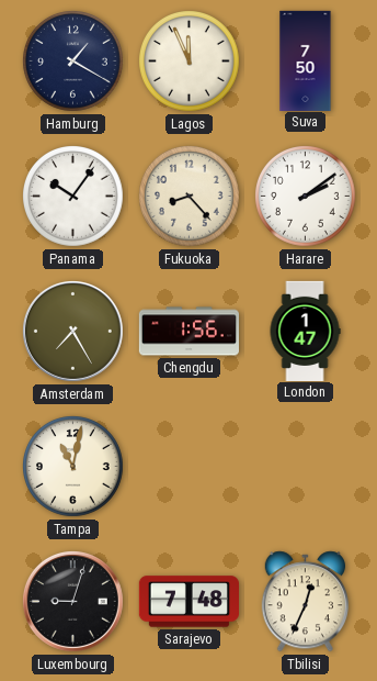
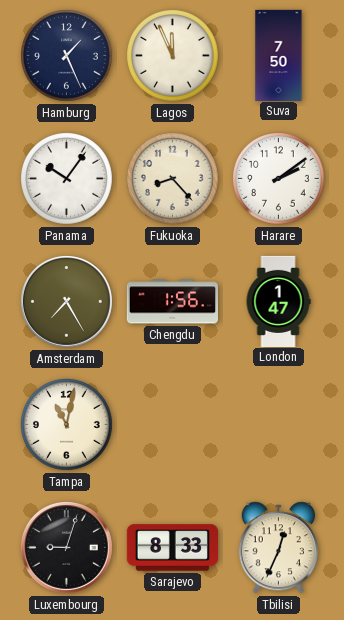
Hamburg: 1:20 -> 1:26 (67, 56)
Sarajevo: 7:48 -> 8:33 (172, 548)
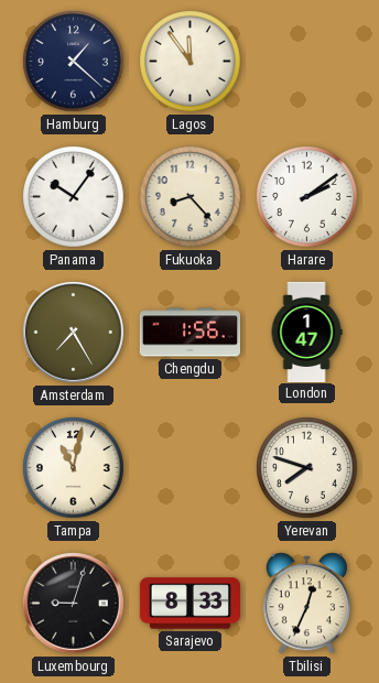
Hamburg: 1:26 -> 1:22 (74, 62)
Lagos: 11:56 -> 11:54 (191, 62)
Suva: 7:50 -> none (279, 55)
Yerevan: none -> 7:48 (307, 468)
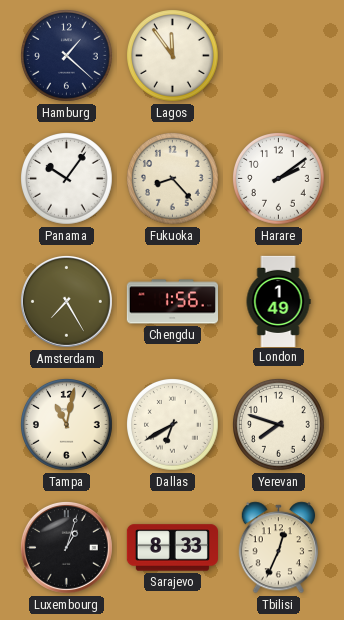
London: 1:47 -> 1:49 (278, 301)
Dallas: none -> 6:40 (173, 425)
Luxembourg: 9:03 -> 1:03 (66, 547)
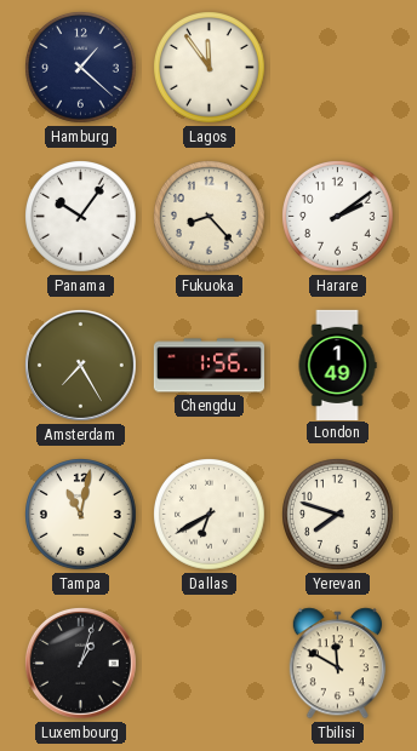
Sarajevo: 8:33 -> none (172, 548)
Tbilisi: 12:34 -> 11:50 (337, 664)
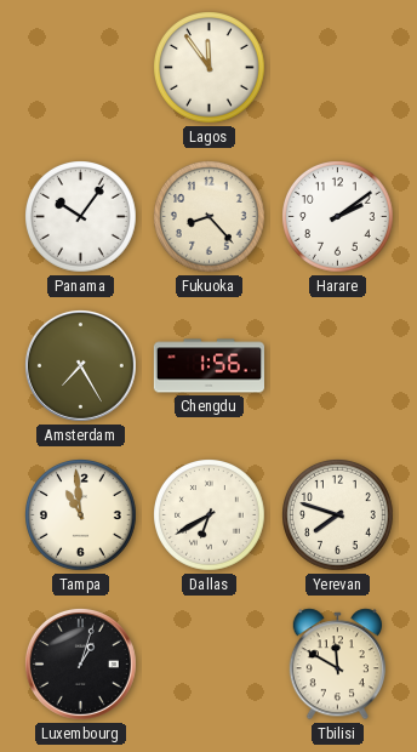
Hamburg: 1:22 -> none (81, 68)
London: 1:49 -> none (337, 365)
Tampa: 11:02 -> 10:59 (81, 515)
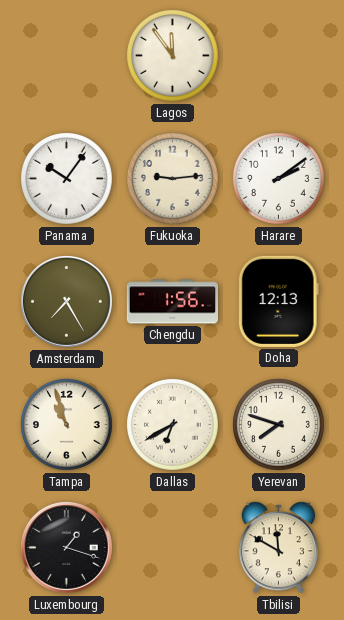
Fukuoka: 8:23 -> 9:14 (173, 179)
Doha: none -> 12:13 (278, 301)
Tampa: 10:59 -> 10:57 (67, 425)
Luxembourg: 1:03 -> 1:18 (66, 547)
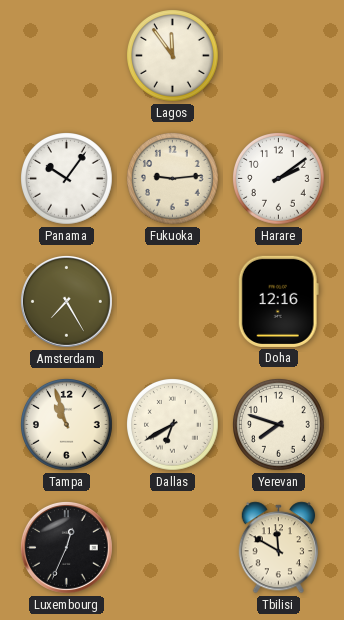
Chengdu: 1:56 -> none (172, 302)
Doha: 12:13 -> 12:16 (278, 301)
Luxembourg: 1:18 -> 12:34 (66, 547)
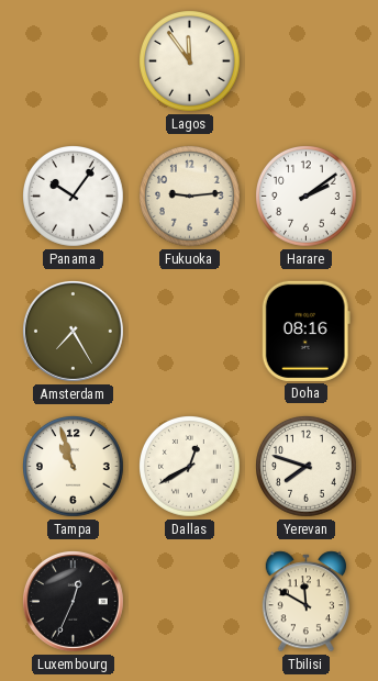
Doha: 12:16 -> 08:16 (305, 331)
Dallas: 6:40 -> 12:40 (190, 467)
